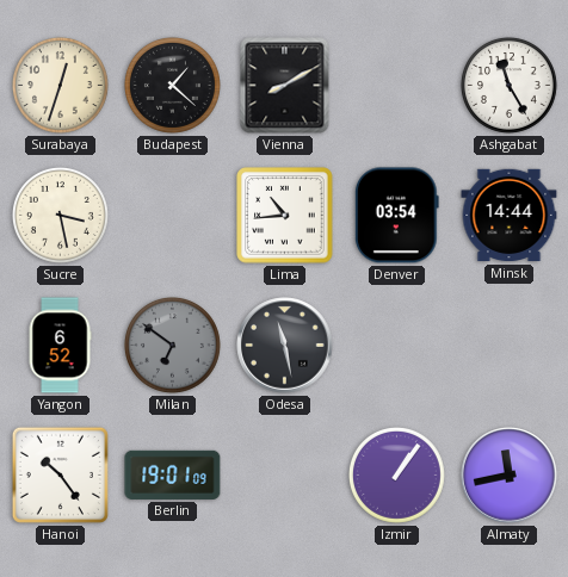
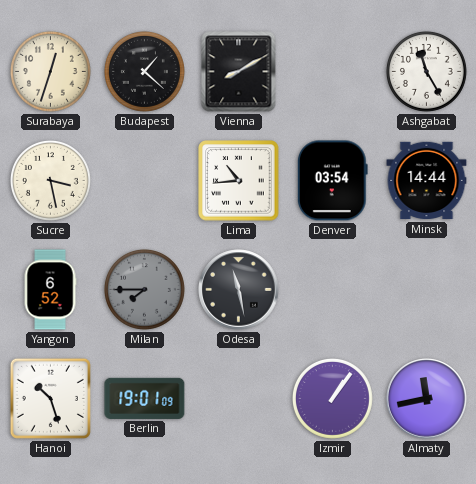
Milan: 6:51 -> 7:45 (144, 289)
Hanoi: 10:24 -> 10:27 (50, 398)
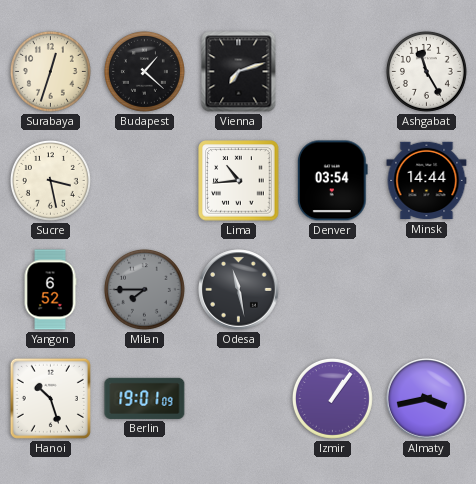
Vienna: 8:10 -> 7:12 (239, 72)
Almaty: 11:43 -> 3:43 (427, 399)
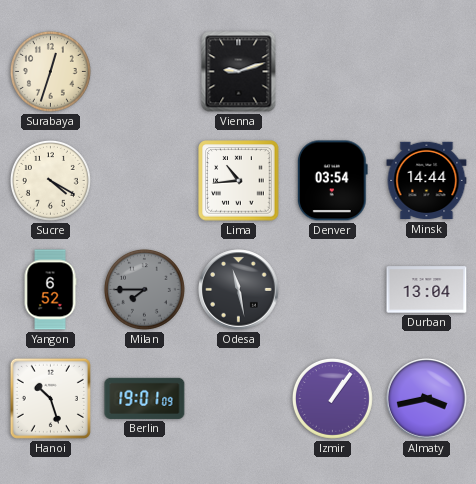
Budapest: 1:22 -> none (144, 71)
Vienna: 7:12 -> 9:12 (239, 72)
Ashgabat: 11:25 -> none (426, 71)
Sucre: 3:28 -> 4:20 (50, 180)
Durban: none -> 13:04 (427, 290)
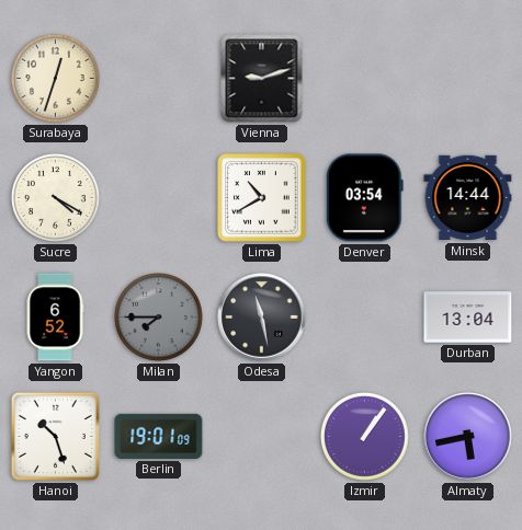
Lima: 10:44 -> 10:40 (262, 198)
Almaty: 3:43 -> 5:43 (468, 437)
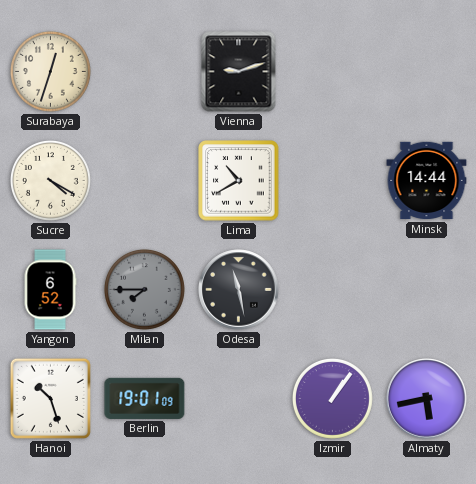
Denver: 03:54 -> none (364, 198)
Durban: 13:04 -> none (468, 318)
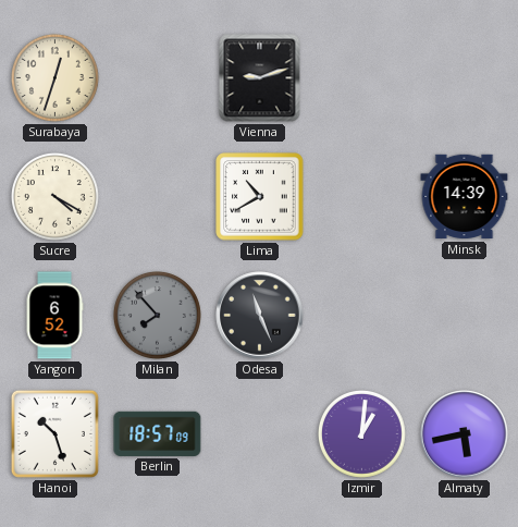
Minsk: 14:44 -> 14:39 (465, 197)
Milan: 7:45 -> 7:53 (157, 315)
Odesa: 11:28 -> 11:26 (260, 316)
Berlin: 19:01 -> 18:57 (158, 433)
Izmir: 1:06 -> 1:01 (361, 433)
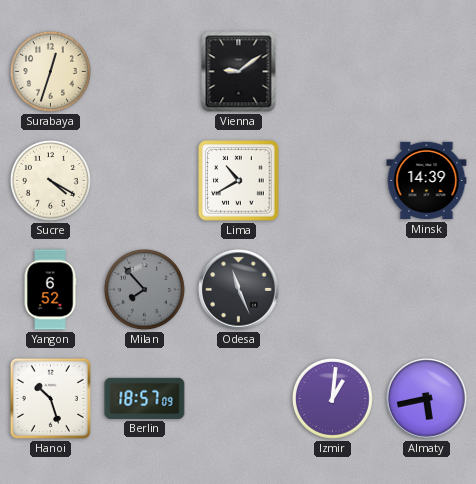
Vienna: 9:12 -> 9:09 (239, 72)
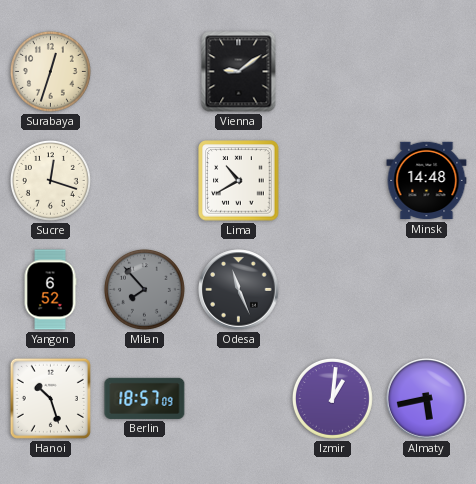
Sucre: 4:20 -> 12:18 (50, 180)
Minsk: 14:39 -> 14:48 (427, 181)
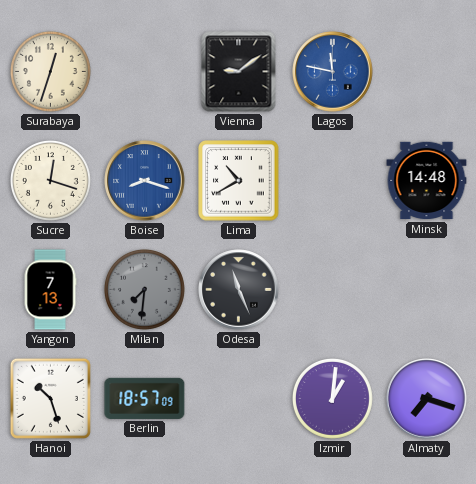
Lagos: none -> 11:47 (333, 72)
Boise: none -> 8:18 (145, 181)
Yangon: 6:52 -> 7:13 (50, 290)
Milan: 7:53 -> 7:31 (144, 289)
Almaty: 5:43 -> 7:18 (427, 399)
